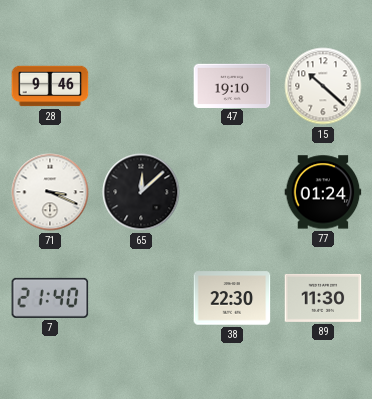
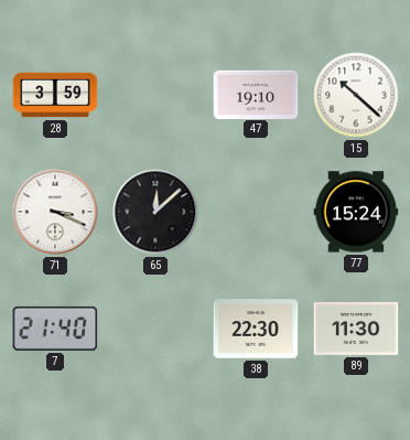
28: 9:46 -> 3:59 (55, 95)
77: 01:24 -> 15:24 (356, 212)
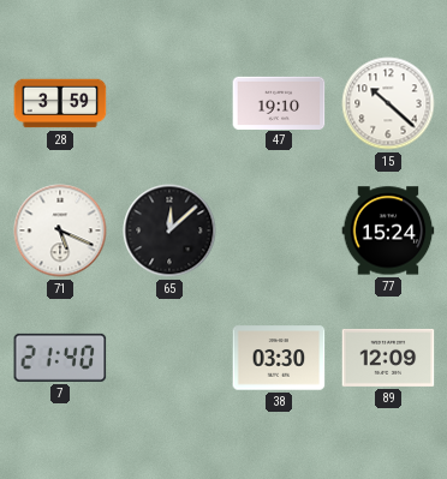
71: 3:19 -> 5:19 (60, 230)
38: 22:30 -> 03:30 (279, 358)
89: 11:30 -> 12:09 (388, 358)
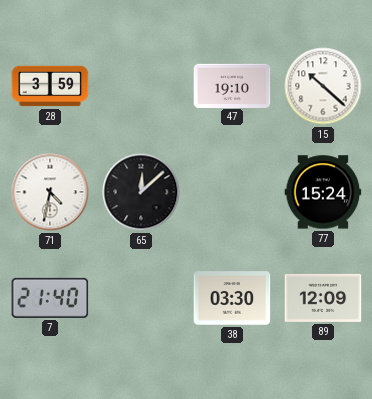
71: 5:19 -> 4:32 (50, 192)
